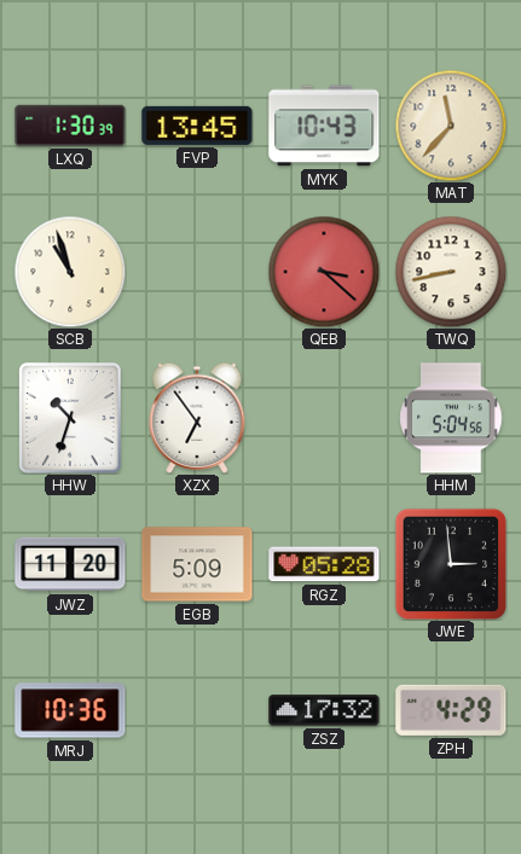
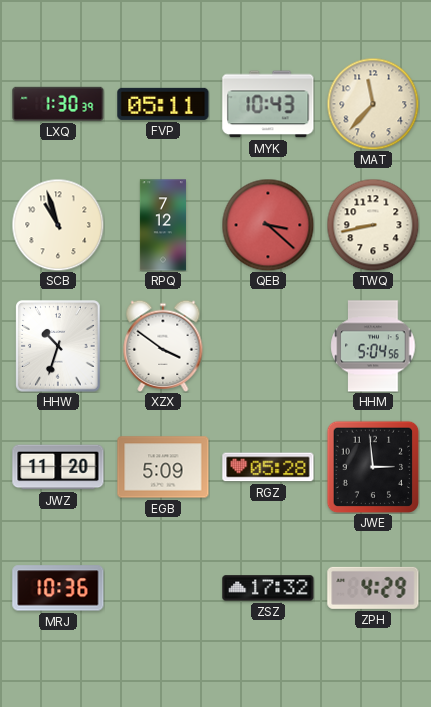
FVP: 13:45 -> 05:11 (163, 104)
RPQ: none -> 7:12 (163, 225)
XZX: 6:54 -> 3:51 (163, 346)
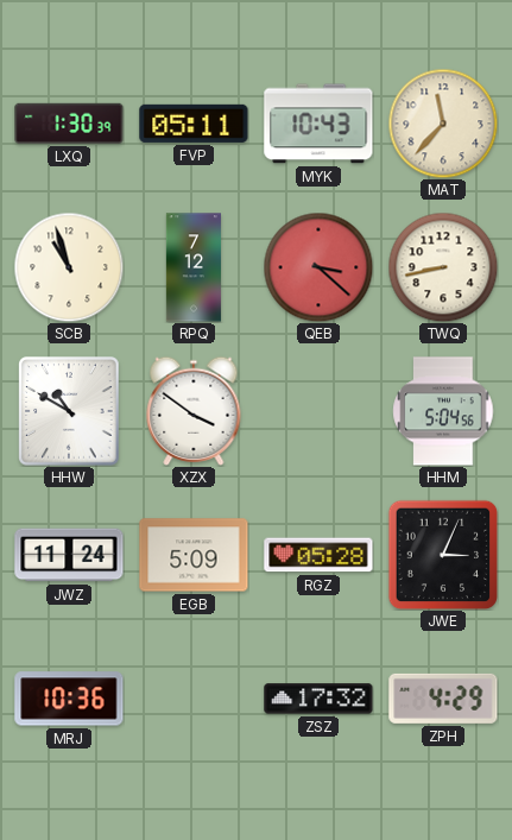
HHW: 10:33 -> 10:50 (69, 411)
JWZ: 11:20 -> 11:24 (69, 555)
JWE: 2:59 -> 3:04 (443, 555)
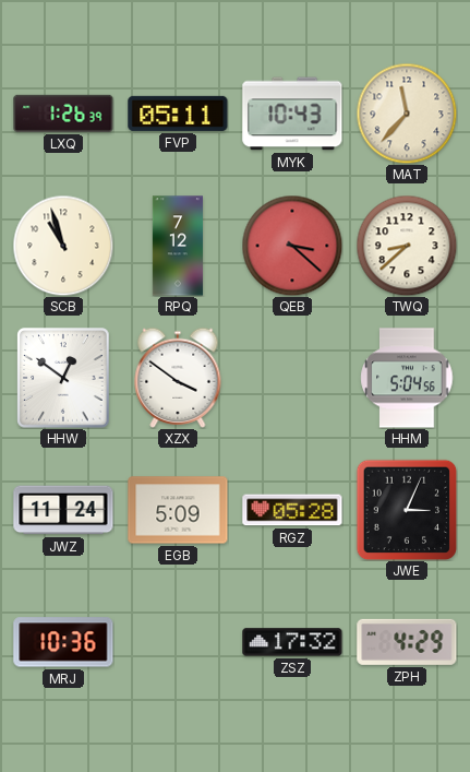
LXQ: 1:30 -> 1:26 (63, 114)
TWQ: 8:43 -> 8:38 (407, 246)
HHW: 10:50 -> 12:51 (63, 378)
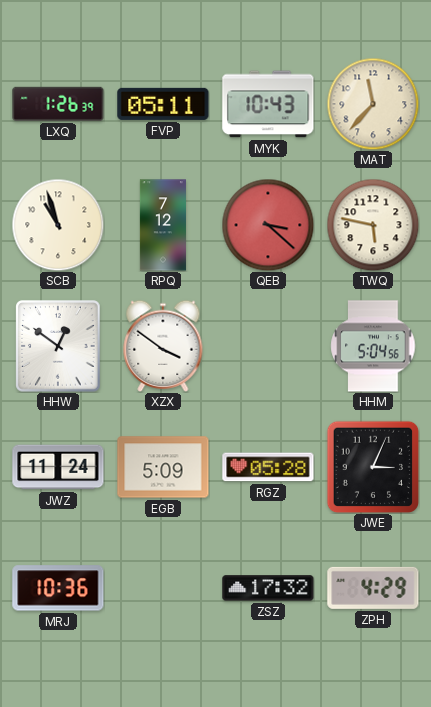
TWQ: 8:38 -> 5:47 (373, 225)
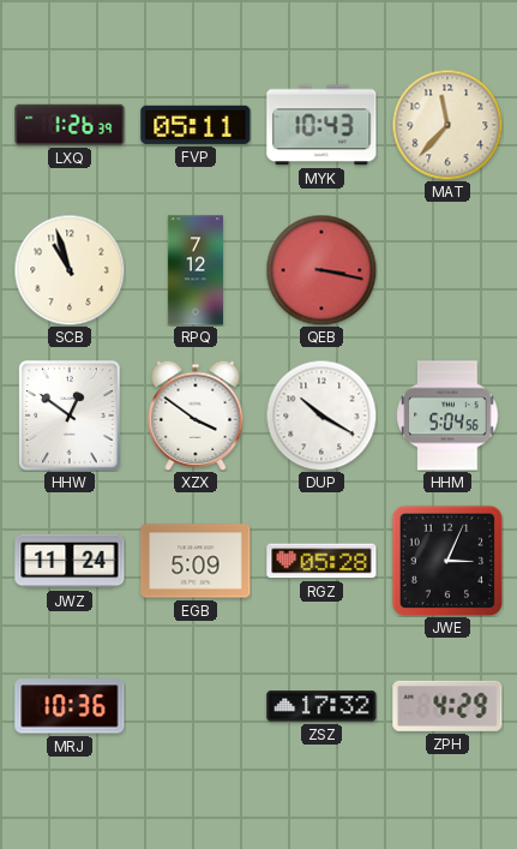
QEB: 3:22 -> 3:17 (321, 270)
TWQ: 5:47 -> none (373, 225)
DUP: none -> 10:20 (321, 415)
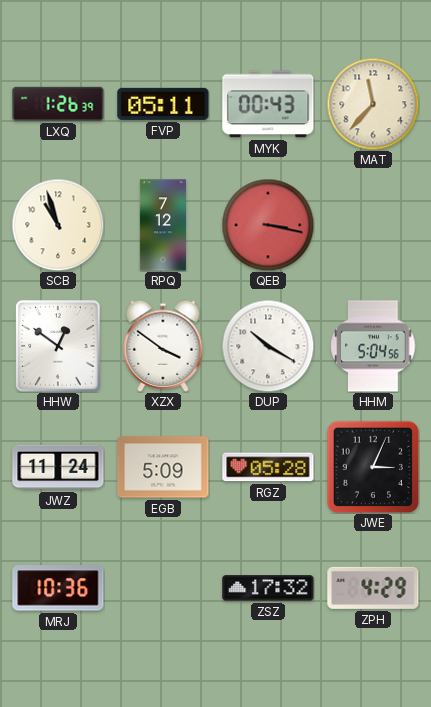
MYK: 10:43 -> 00:43 (268, 104)
